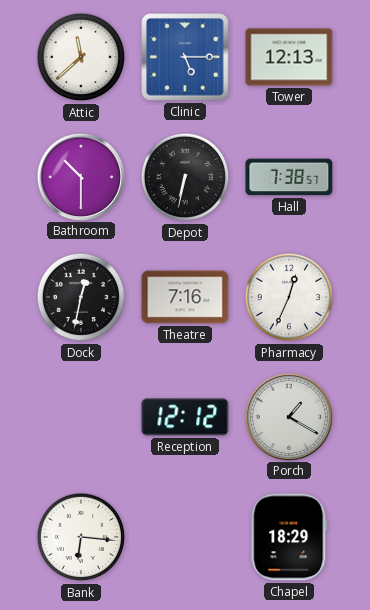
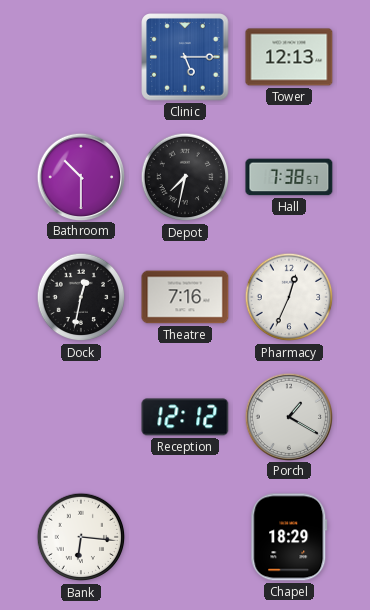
Attic: 11:38 -> none (81, 57)
Depot: 6:32 -> 7:32 (185, 177)
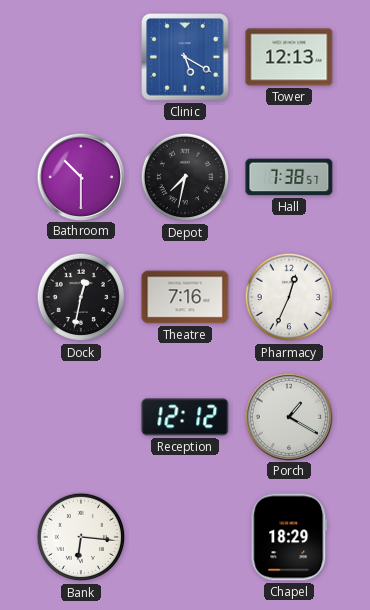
Clinic: 5:15 -> 5:20 (185, 57)
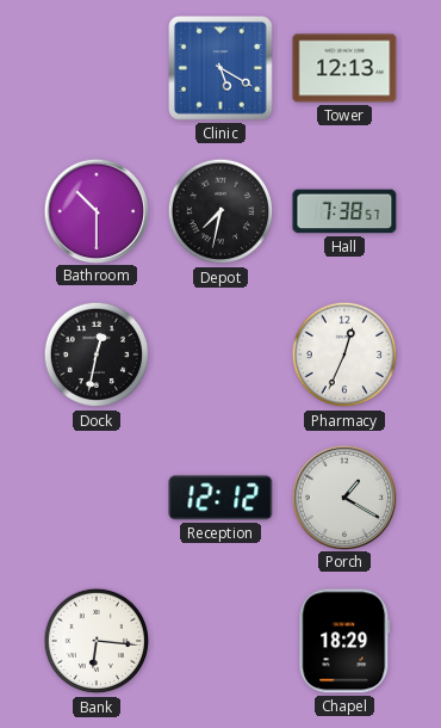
Theatre: 7:16 -> none (185, 297)
